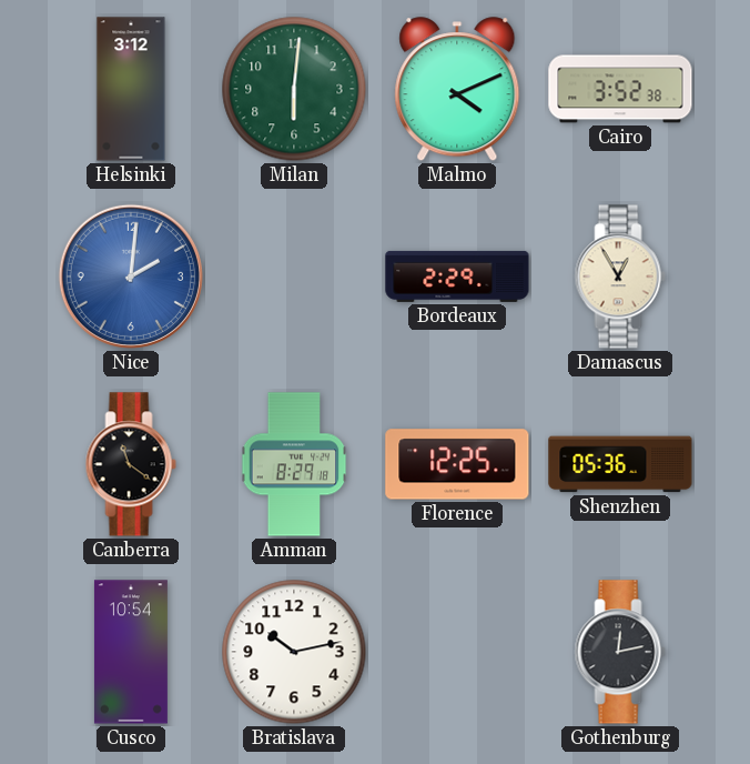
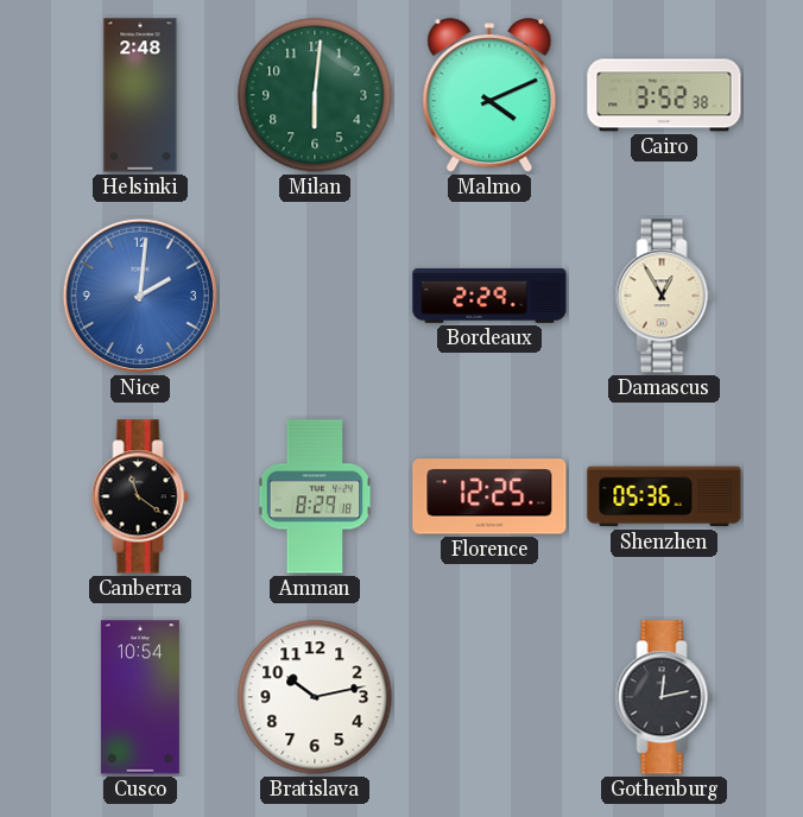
Helsinki: 3:12 -> 2:48 (140, 95)
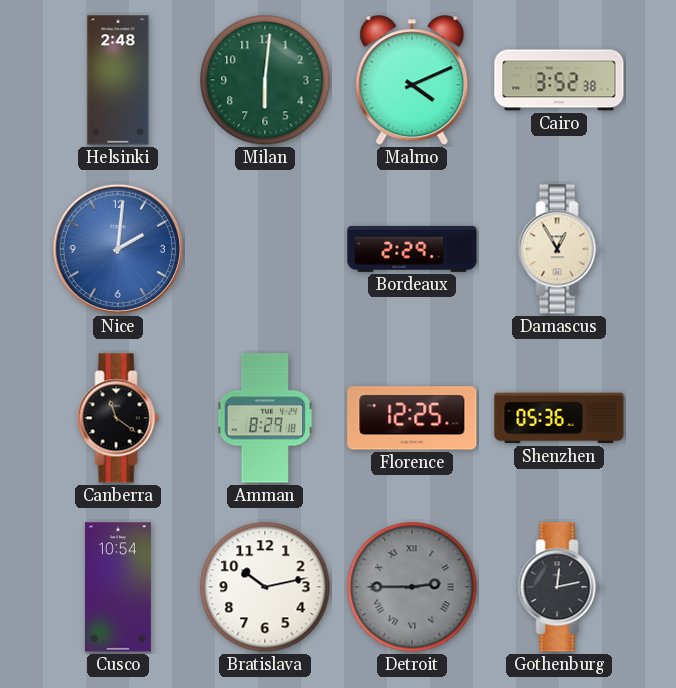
Detroit: none -> 2:45 (412, 587)
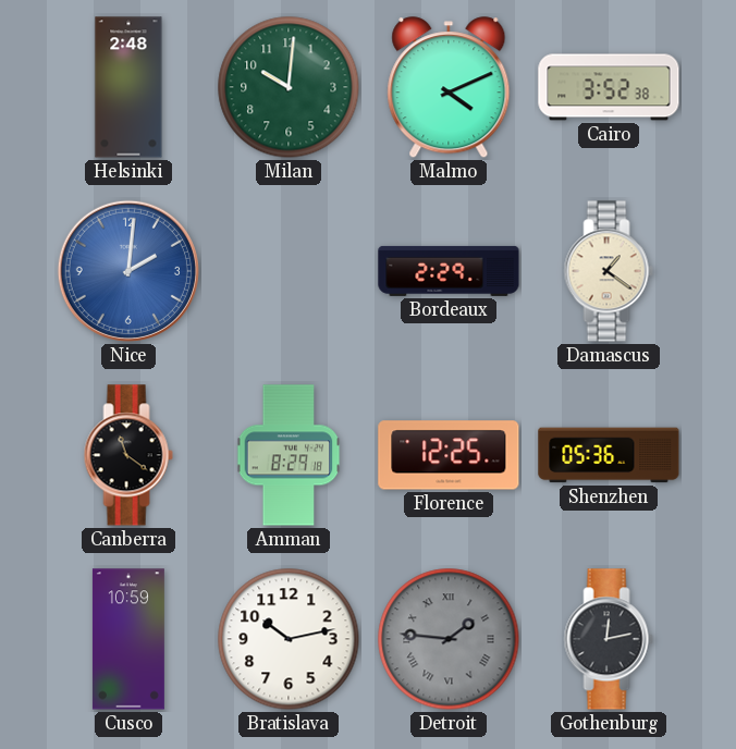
Milan: 6:01 -> 10:01 (289, 87)
Damascus: 12:55 -> 1:21 (609, 271)
Cusco: 10:54 -> 10:59 (128, 639)
Detroit: 2:45 -> 1:46 (449, 639)
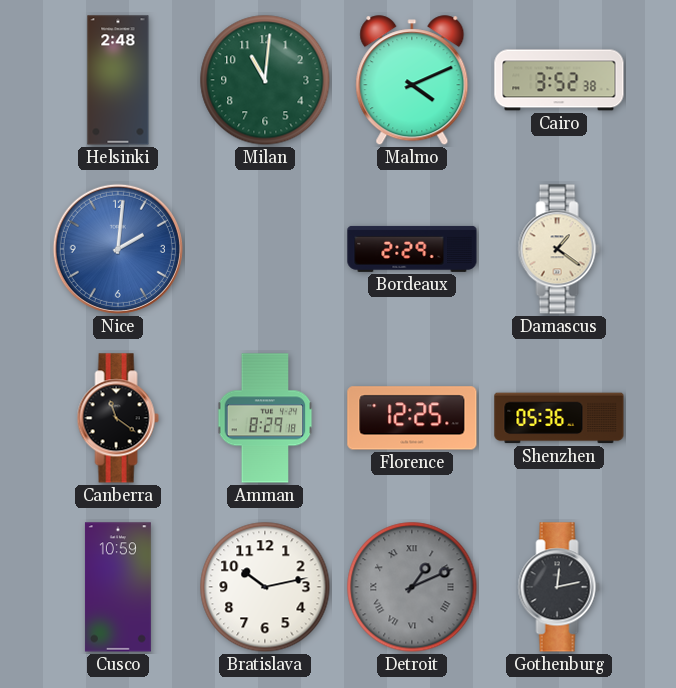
Milan: 10:01 -> 11:01 (265, 80)
Detroit: 1:46 -> 1:11 (412, 587)
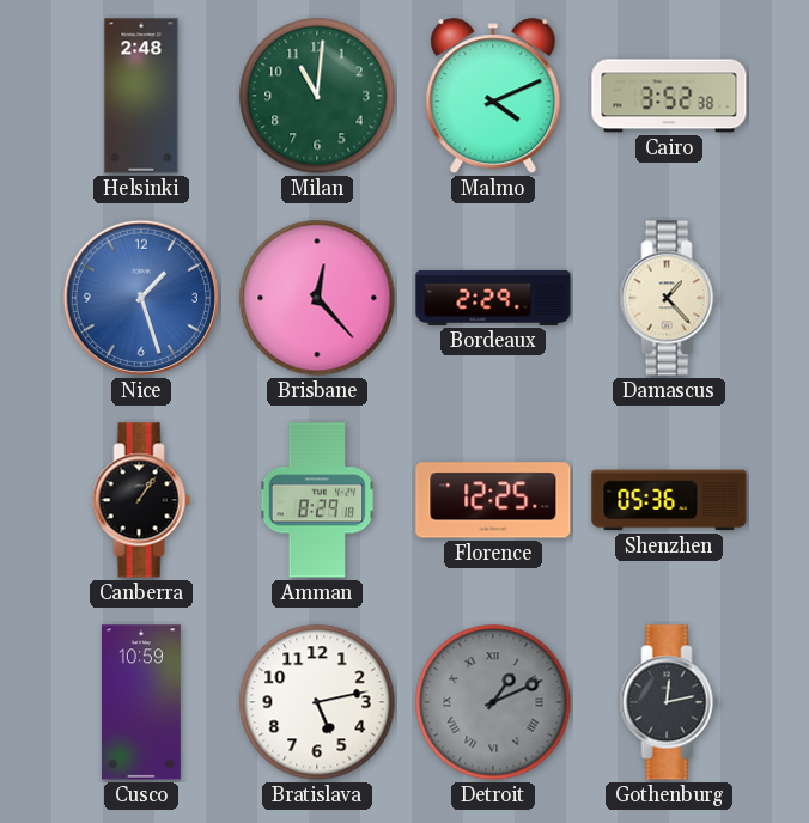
Nice: 2:01 -> 1:27 (141, 298)
Brisbane: none -> 12:23 (317, 298)
Damascus: 1:21 -> 1:23 (669, 298)
Canberra: 11:21 -> 1:06 (141, 500)
Bratislava: 10:13 -> 5:13 (317, 702)
